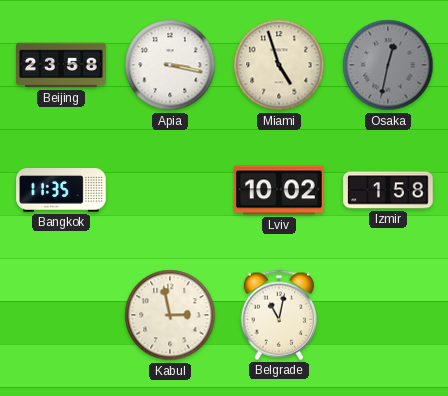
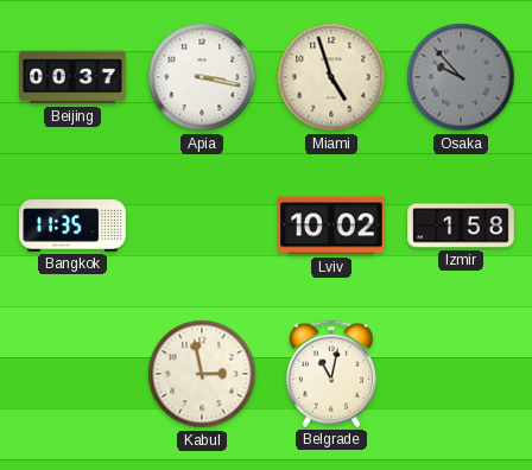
Beijing: 23:58 -> 00:37 (72, 77)
Osaka: 12:32 -> 9:53 (461, 77)
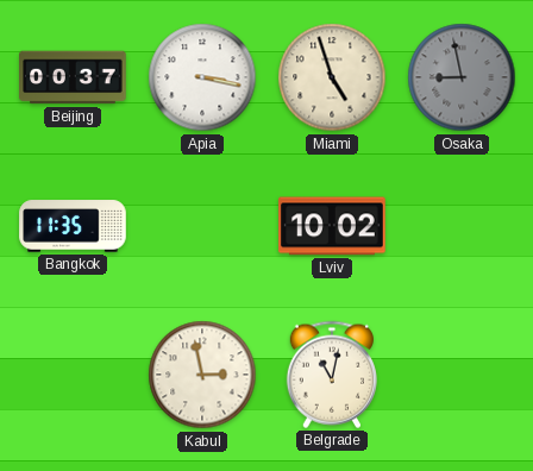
Osaka: 9:53 -> 8:58 (462, 77)
Izmir: 1:58 -> none (461, 226)
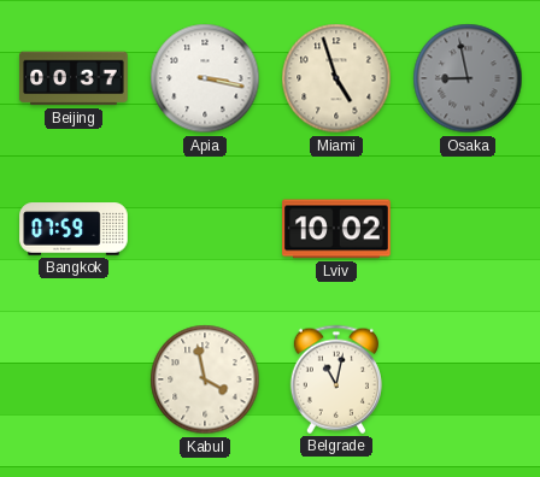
Bangkok: 11:35 -> 07:59 (74, 229)
Kabul: 2:58 -> 3:58 (205, 379)
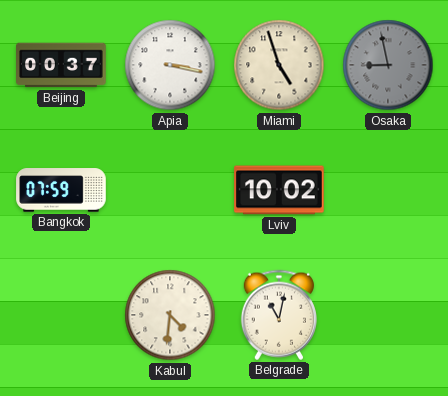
Kabul: 3:58 -> 4:31 (170, 315)
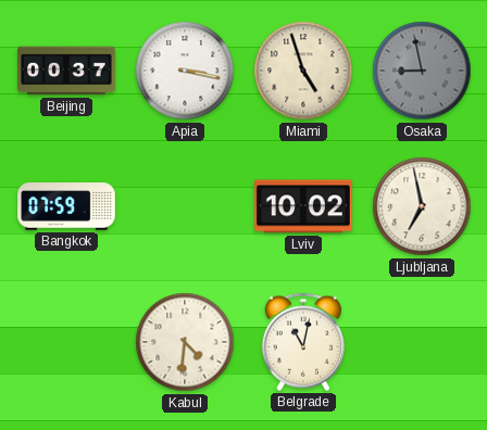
Ljubljana: none -> 6:58 (422, 206)
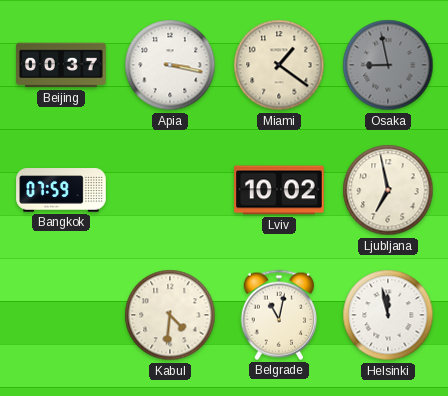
Miami: 4:57 -> 1:21 (279, 65)
Helsinki: none -> 11:58 (388, 315)
